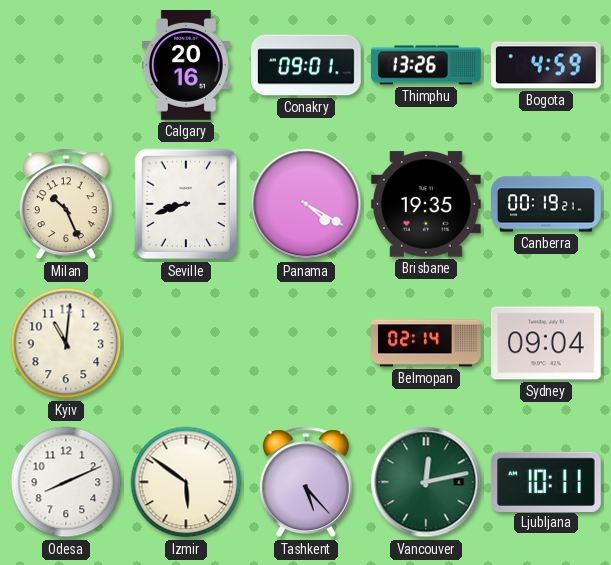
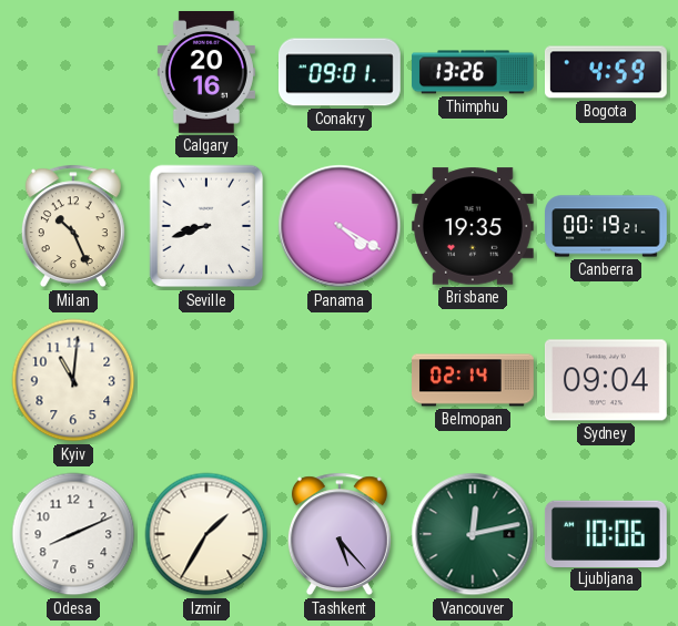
Izmir: 5:51 -> 1:35 (206, 534)
Ljubljana: 10:11 -> 10:06 (606, 533)
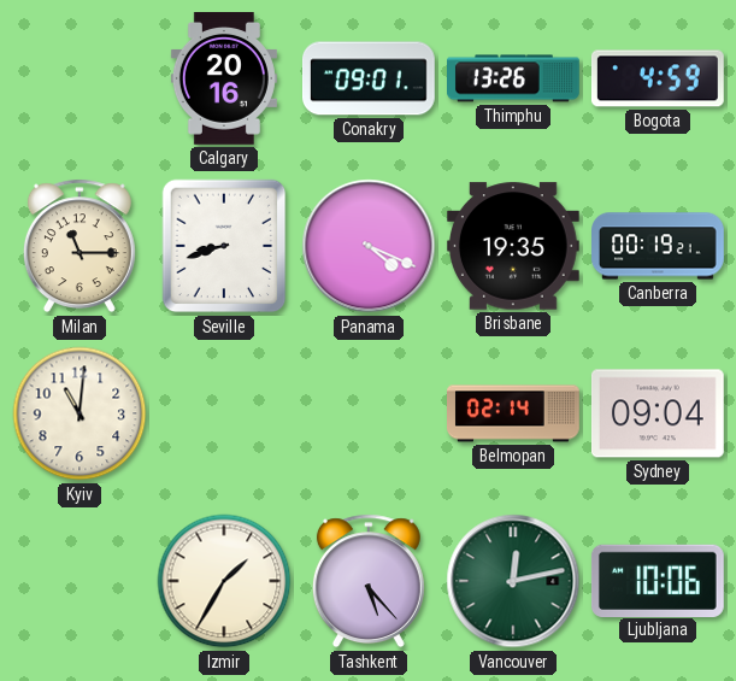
Milan: 10:26 -> 11:15 (80, 246)
Panama: 4:20 -> 4:19 (369, 246)
Odesa: 8:11 -> none (73, 534)
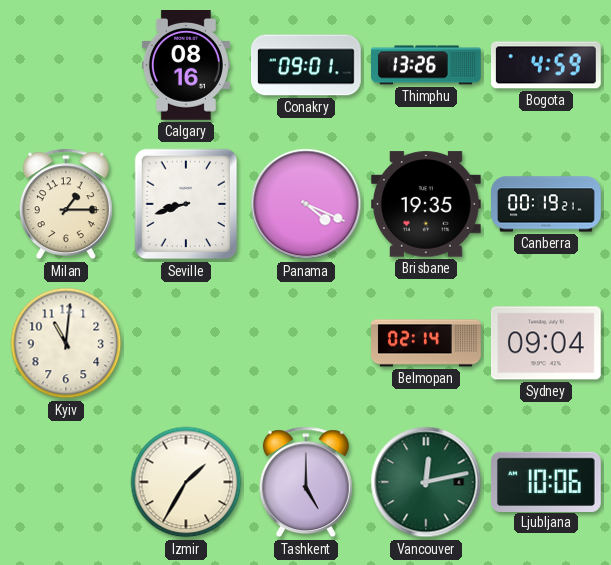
Calgary: 20:16 -> 08:16 (186, 66)
Milan: 11:15 -> 1:15 (66, 204)
Tashkent: 5:23 -> 5:00 (306, 482)
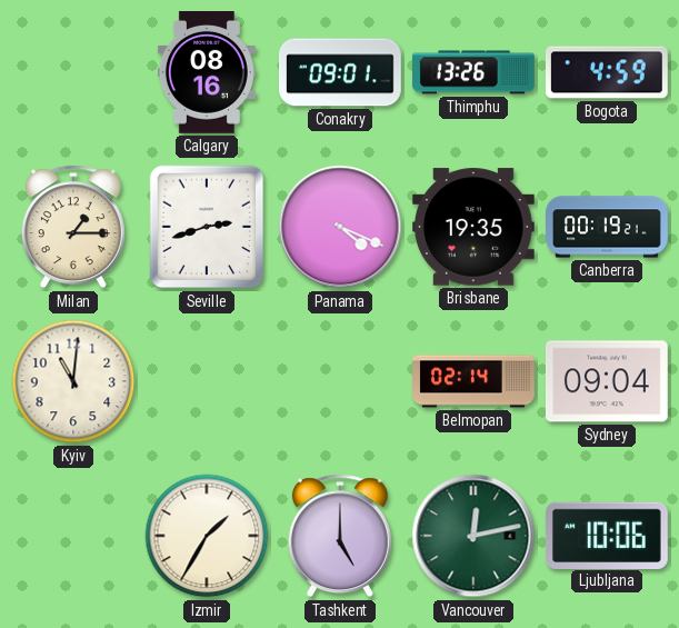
Seville: 8:42 -> 2:42 (207, 227)
